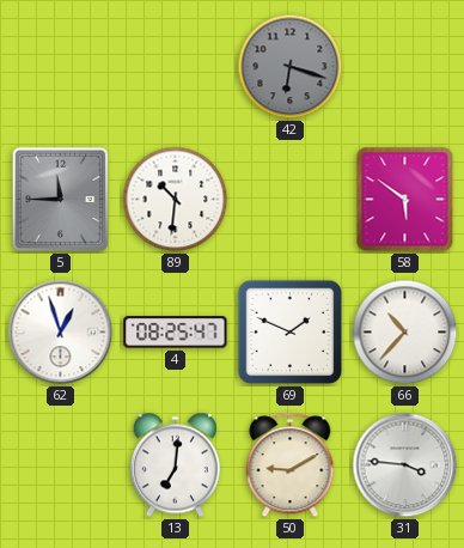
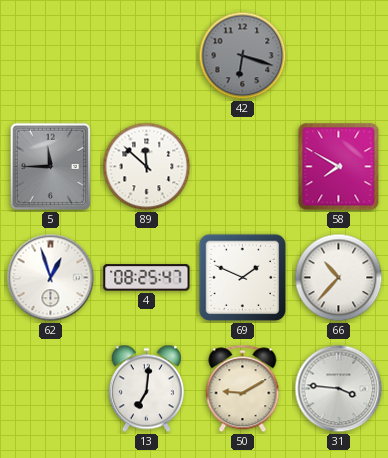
89: 10:31 -> 11:52 (147, 167)
58: 5:51 -> 7:50 (339, 167)
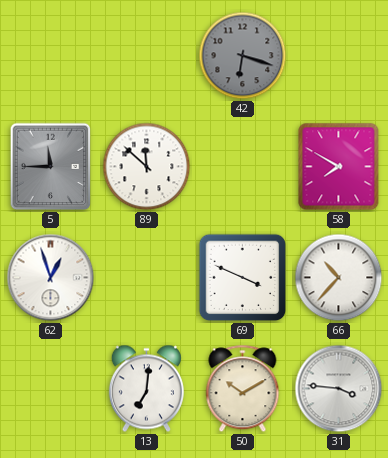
4: 08:25 -> none (147, 278)
69: 1:49 -> 3:49 (243, 278)
50: 9:10 -> 10:10 (243, 389)
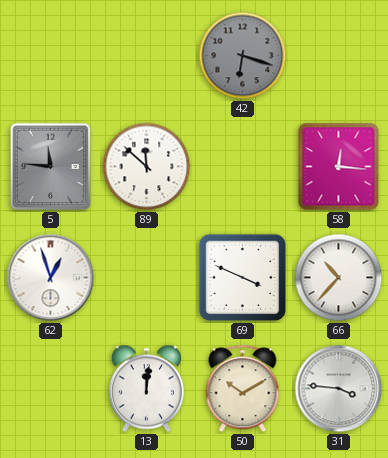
5: 11:45 -> 11:46 (51, 167)
58: 7:50 -> 12:16 (339, 167)
13: 7:01 -> 12:01 (146, 389)
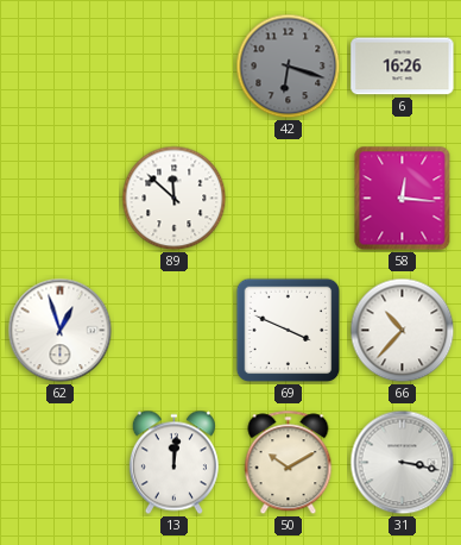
6: none -> 16:26 (403, 67)
5: 11:46 -> none (51, 167)
31: 3:46 -> 3:17 (403, 463)
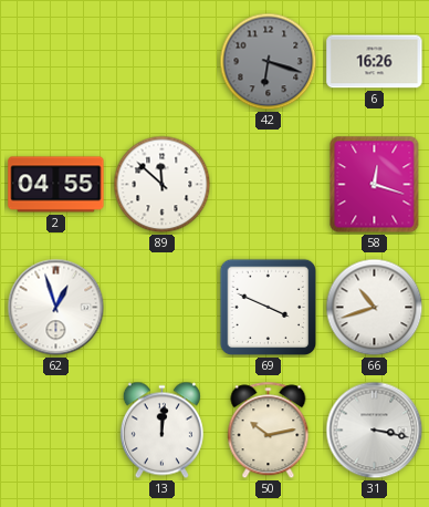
2: none -> 04:55 (56, 185)
58: 12:16 -> 12:18 (375, 185)
66: 10:37 -> 10:42 (375, 308)
50: 10:10 -> 10:13 (269, 431)
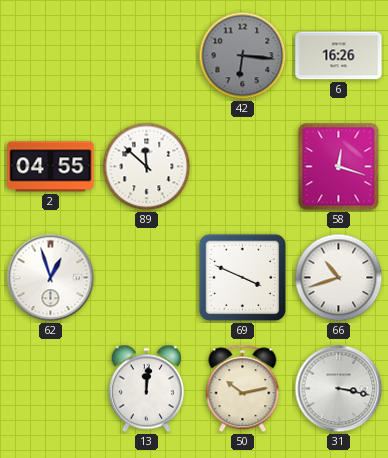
42: 6:18 -> 6:16 (243, 56)
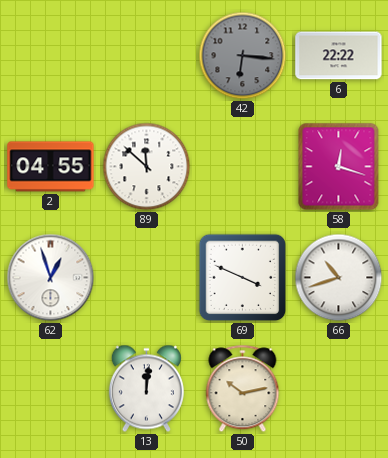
6: 16:26 -> 22:22 (339, 56)
31: 3:17 -> none (339, 389)
